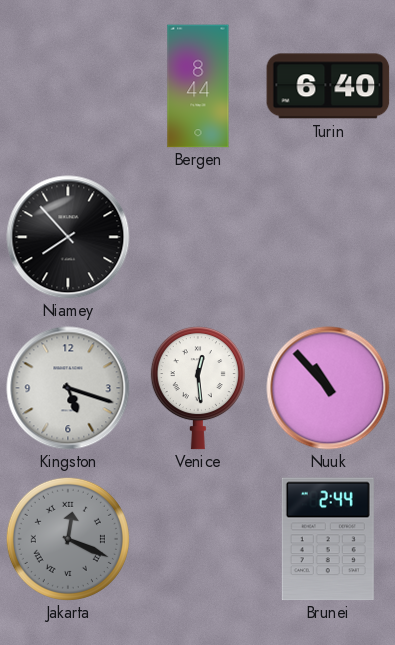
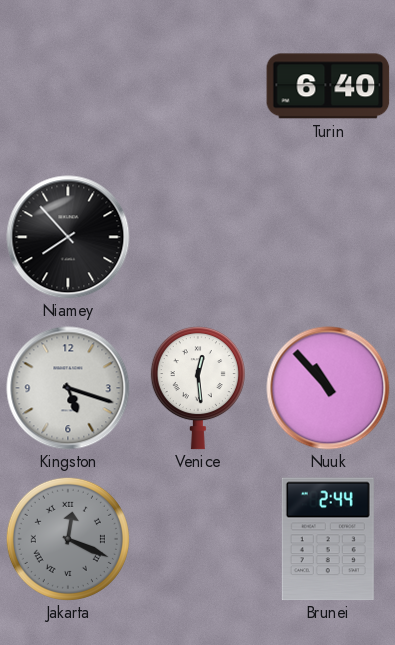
Bergen: 8:44 -> none (198, 86)
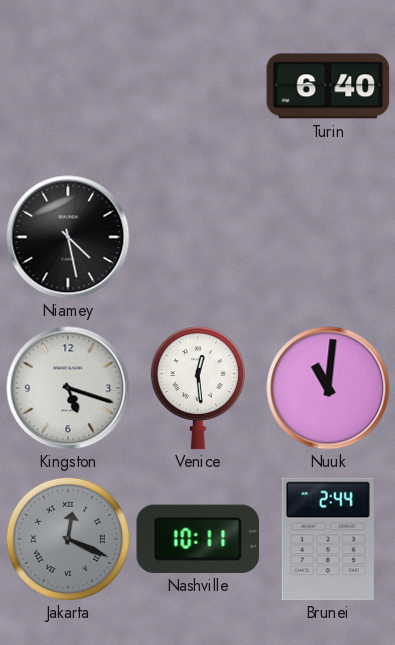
Niamey: 7:53 -> 4:28 (68, 237)
Nuuk: 10:53 -> 11:01 (328, 388)
Nashville: none -> 10:11 (198, 539)
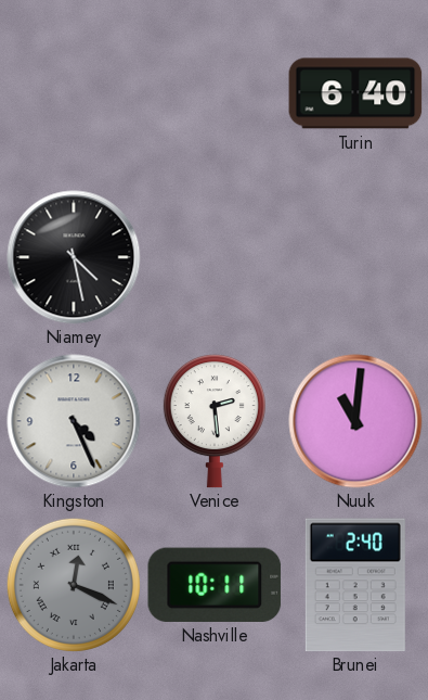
Kingston: 5:18 -> 4:26 (74, 421)
Venice: 12:29 -> 2:29 (215, 422)
Brunei: 2:44 -> 2:40 (355, 585)
